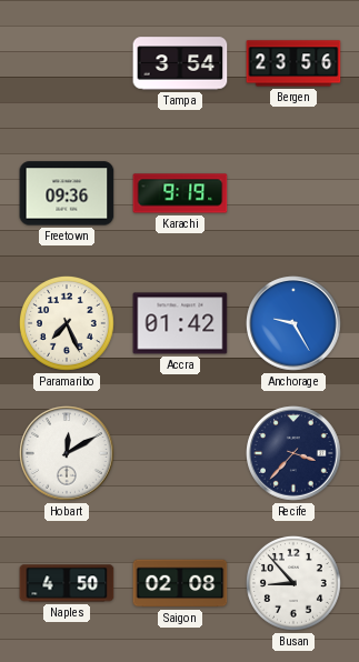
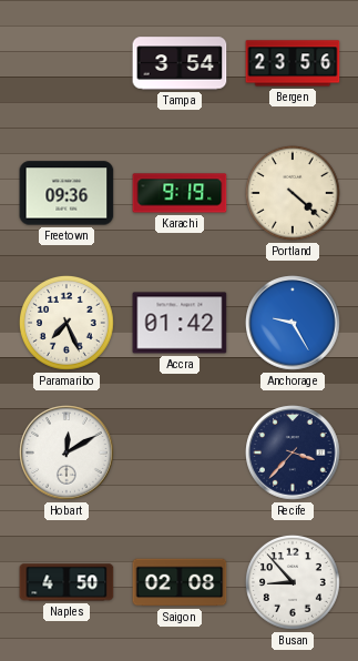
Portland: none -> 4:22 (293, 193)
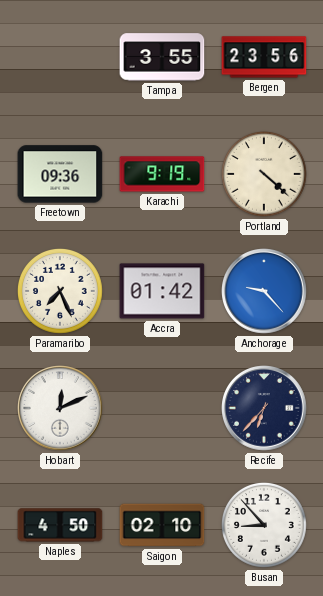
Tampa: 3:54 -> 3:55 (162, 57)
Anchorage: 9:25 -> 9:23 (264, 291)
Hobart: 12:10 -> 12:11 (60, 408)
Recife: 3:37 -> 6:37 (264, 408)
Saigon: 02:08 -> 02:10 (162, 525)
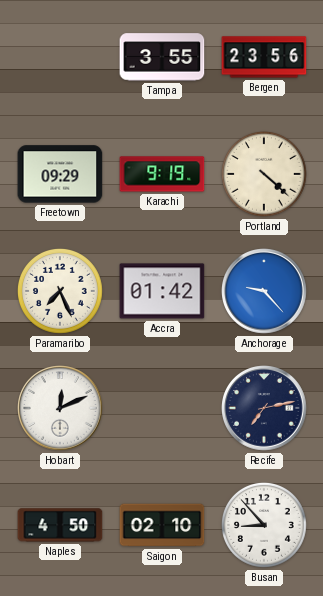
Freetown: 09:36 -> 09:29 (60, 174)
Recife: 6:37 -> 7:13 (264, 408)
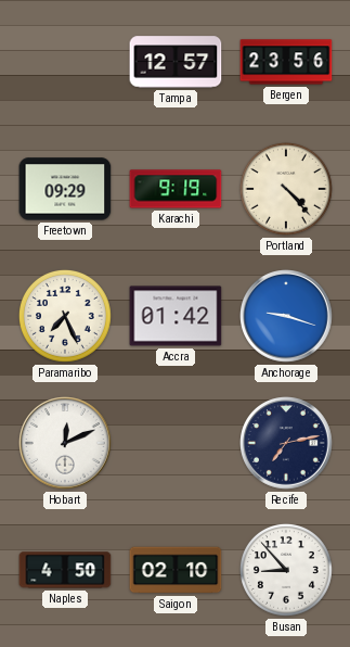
Tampa: 3:55 -> 12:57 (176, 62)
Portland: 4:22 -> 4:23 (286, 189)
Anchorage: 9:23 -> 9:18 (286, 316)
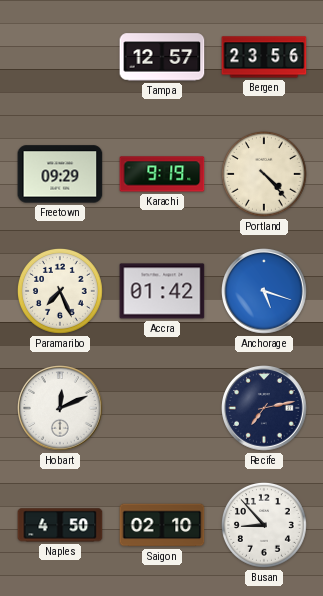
Anchorage: 9:18 -> 5:18 (264, 291)
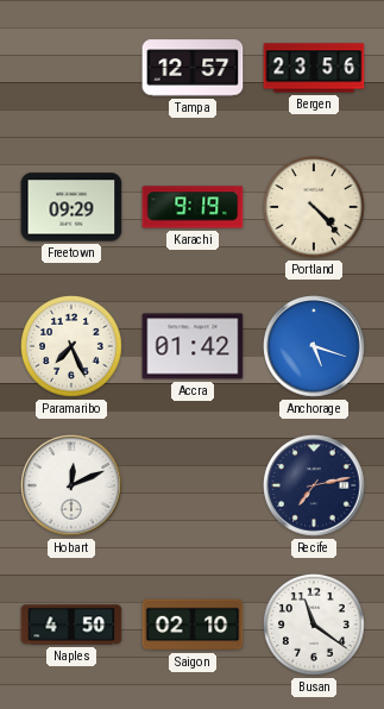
Busan: 8:53 -> 11:21 (314, 625)
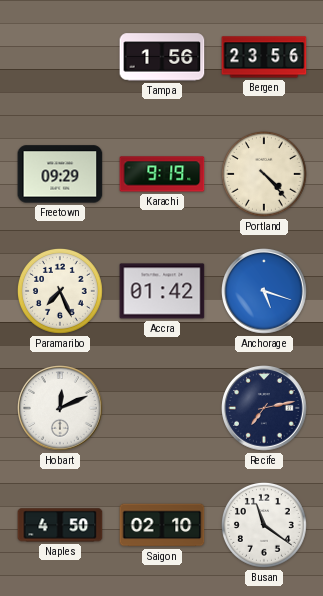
Tampa: 12:57 -> 1:56 (162, 57)
